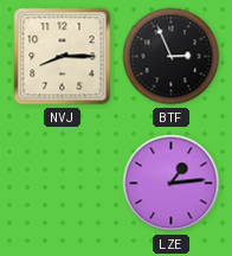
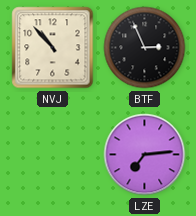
NVJ: 8:15 -> 10:53 (53, 48)
LZE: 1:14 -> 7:14 (145, 155)
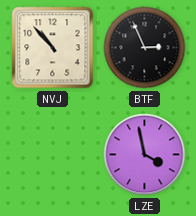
LZE: 7:14 -> 3:58 (145, 155)
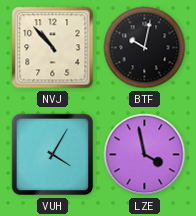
BTF: 2:56 -> 10:02 (145, 48)
VUH: none -> 4:05 (53, 155)
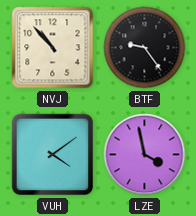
BTF: 10:02 -> 9:24 (145, 48)
VUH: 4:05 -> 4:09 (53, 155)
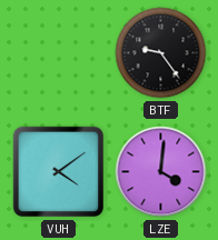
NVJ: 10:53 -> none (53, 48)
LZE: 3:58 -> 4:01 (161, 172)
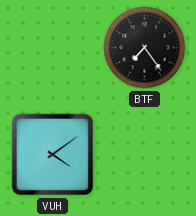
BTF: 9:24 -> 7:24 (145, 48)
LZE: 4:01 -> none (161, 172)
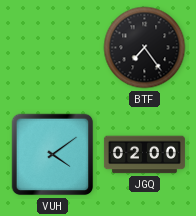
JGQ: none -> 02:00 (144, 155)
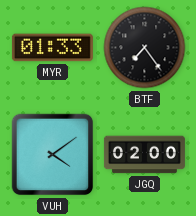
MYR: none -> 01:33 (52, 48)
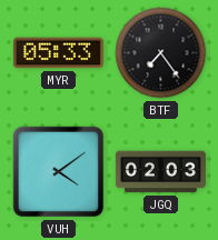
MYR: 01:33 -> 05:33 (58, 53)
JGQ: 02:00 -> 02:03 (160, 172)
